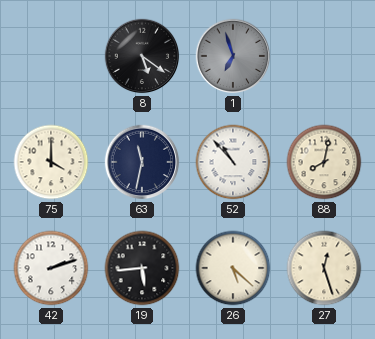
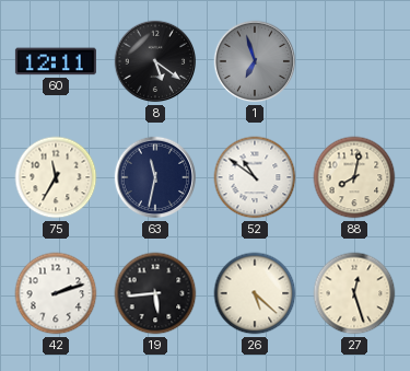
60: none -> 12:11 (56, 61)
75: 4:00 -> 11:35 (56, 177)
52: 10:53 -> 10:51 (255, 177)
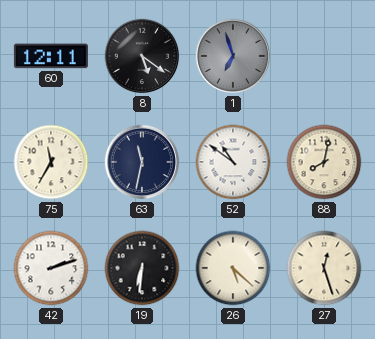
19: 5:44 -> 6:31 (142, 268)
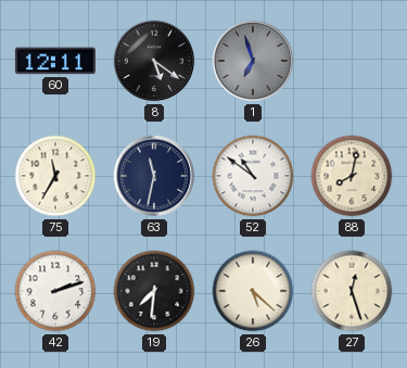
19: 6:31 -> 7:31 (154, 291)
